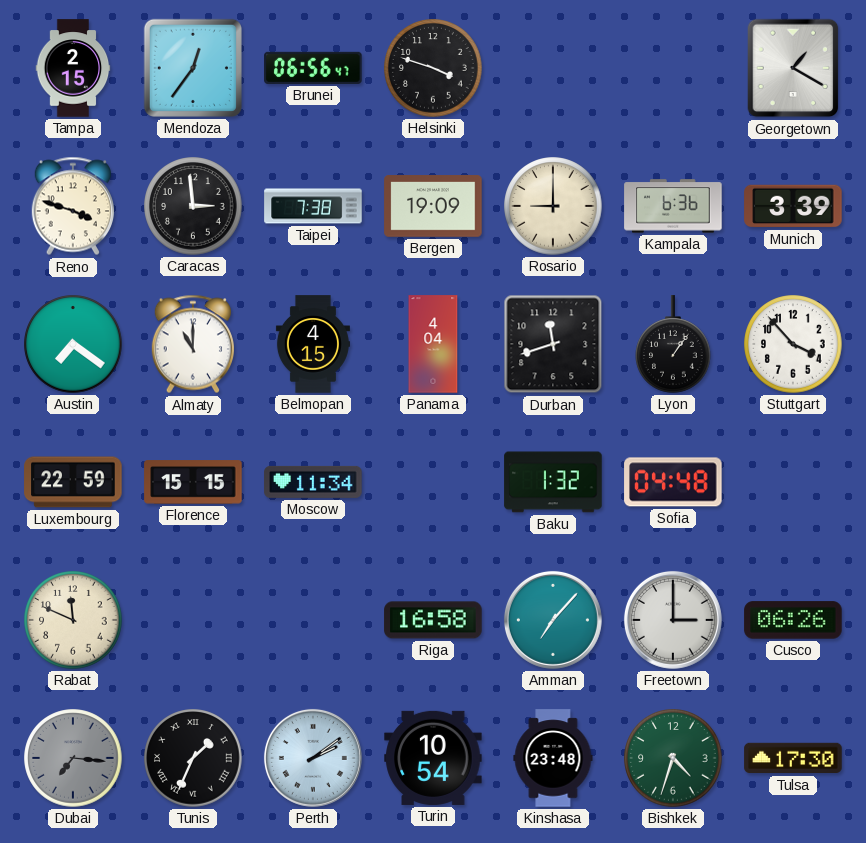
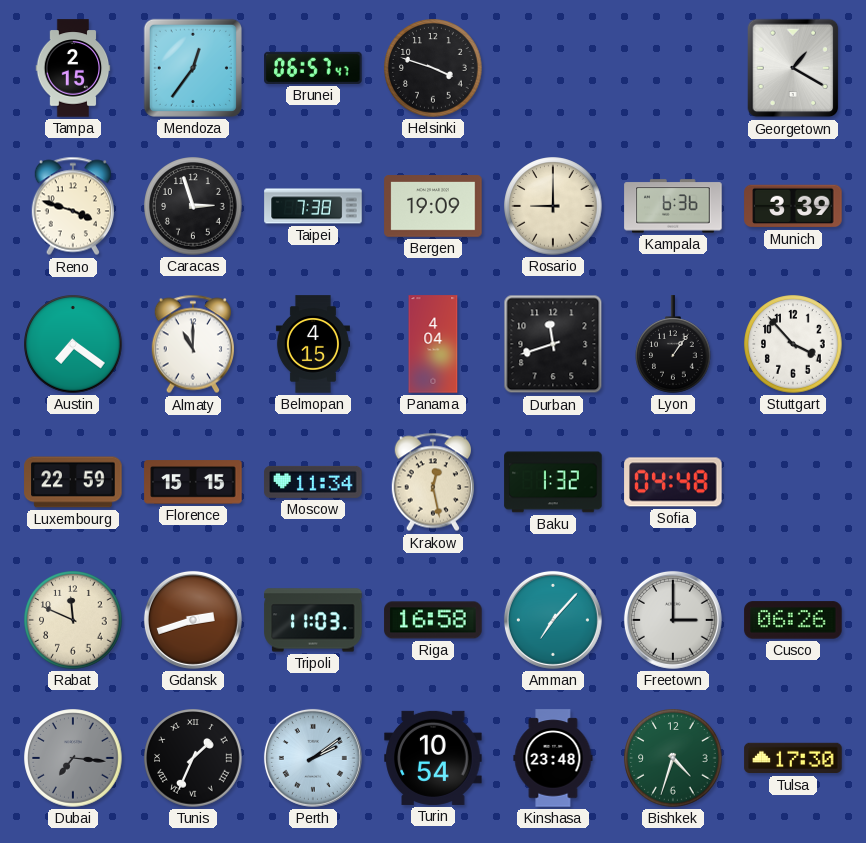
Brunei: 06:56 -> 06:57 (313, 68)
Caracas: 2:59 -> 2:57 (193, 206)
Krakow: none -> 12:28 (432, 482)
Gdansk: none -> 2:42 (193, 620)
Tripoli: none -> 11:03 (313, 620)
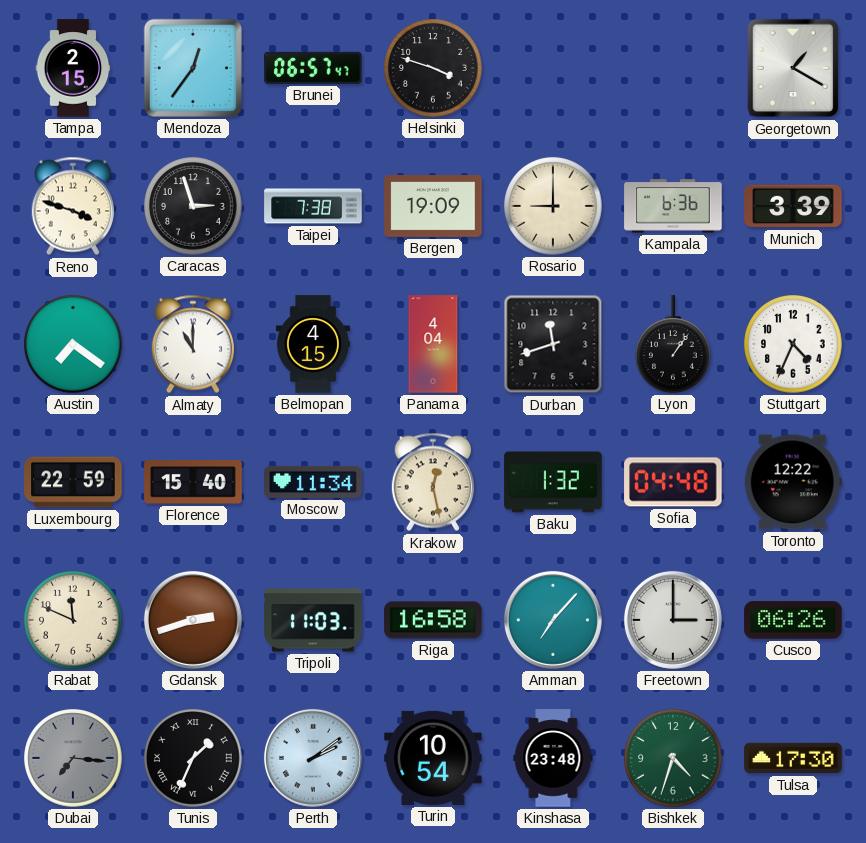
Stuttgart: 3:53 -> 4:34 (793, 344)
Florence: 15:15 -> 15:40 (193, 482)
Toronto: none -> 12:22 (793, 482)
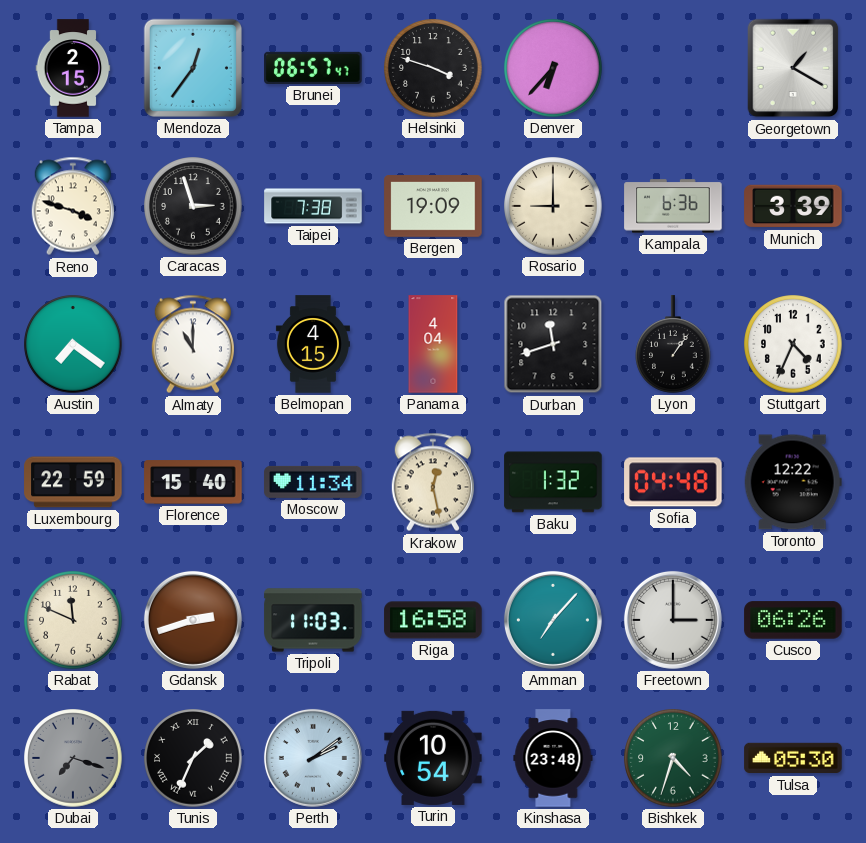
Denver: none -> 6:37 (553, 68)
Dubai: 7:16 -> 7:18 (73, 758)
Tulsa: 17:30 -> 05:30 (793, 758)
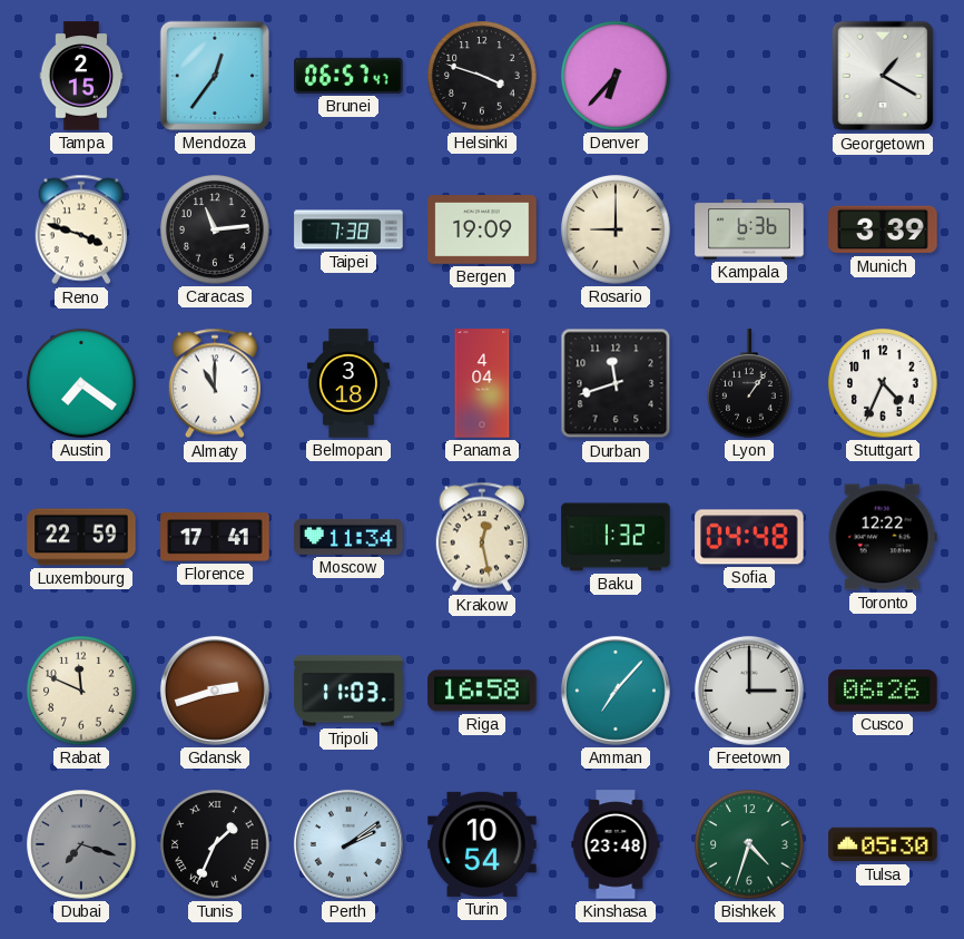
Caracas: 2:57 -> 11:14 (215, 229)
Belmopan: 4:15 -> 3:18 (348, 383)
Florence: 15:40 -> 17:41 (215, 537)
